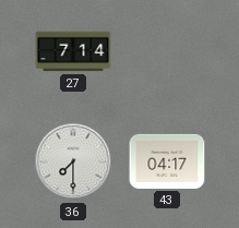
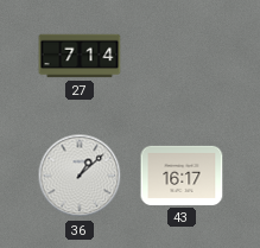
36: 7:30 -> 1:08 (80, 176)
43: 04:17 -> 16:17 (182, 176)
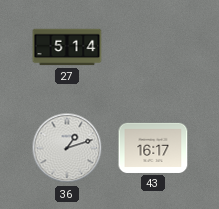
27: 7:14 -> 5:14 (67, 47)
36: 1:08 -> 1:12 (67, 148)
